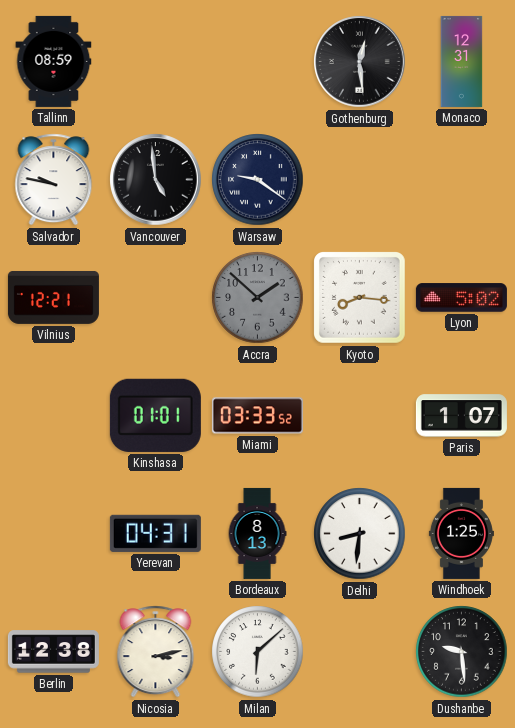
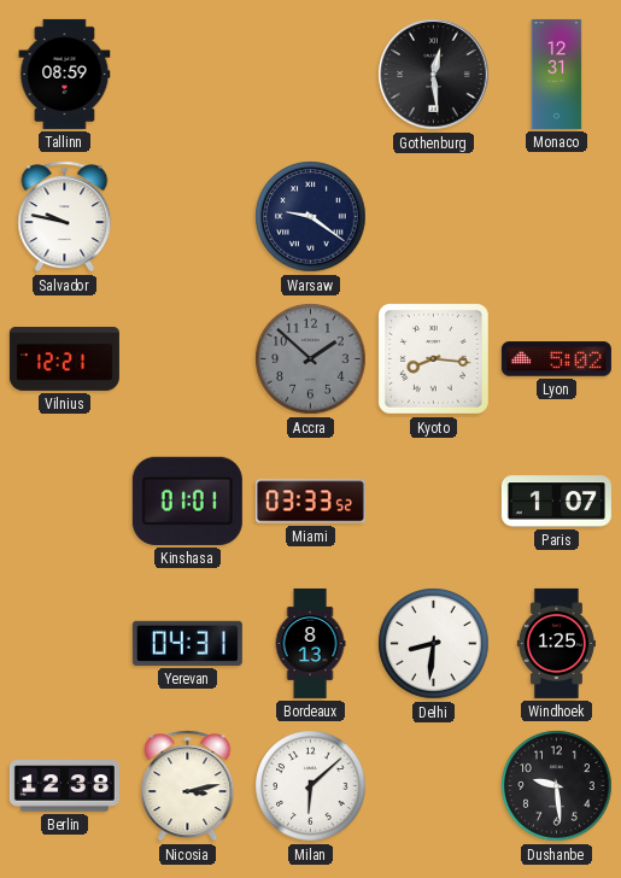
Vancouver: 4:59 -> none (156, 180)
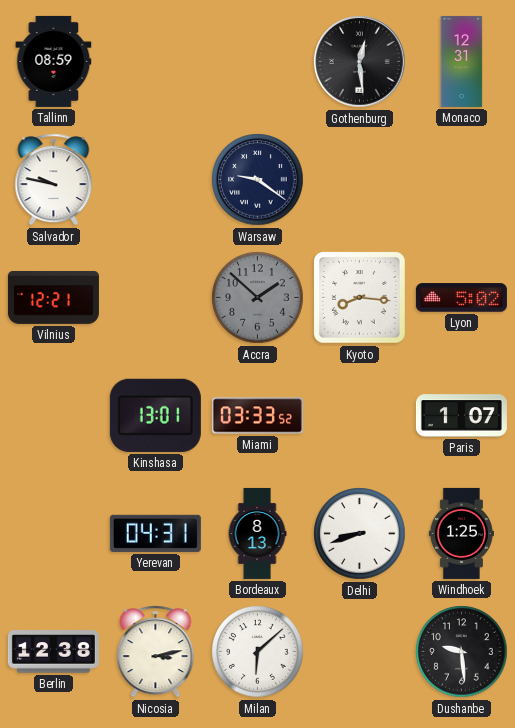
Kinshasa: 01:01 -> 13:01 (155, 415)
Delhi: 8:31 -> 8:42 (360, 534)
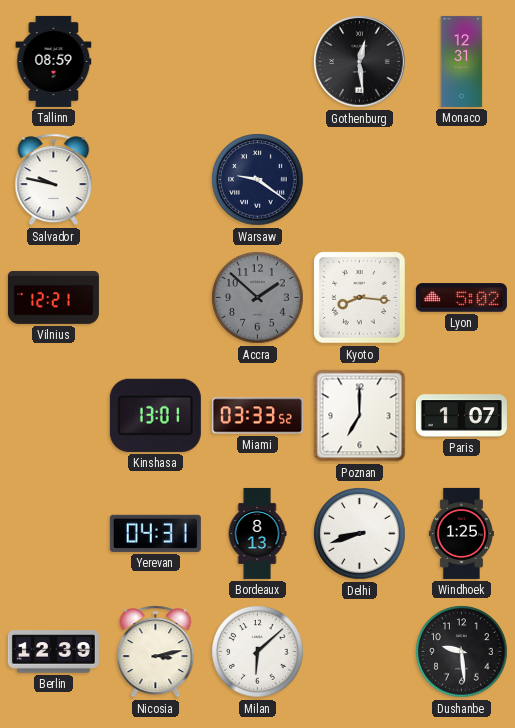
Poznan: none -> 7:00 (360, 416)
Berlin: 12:38 -> 12:39 (53, 652)
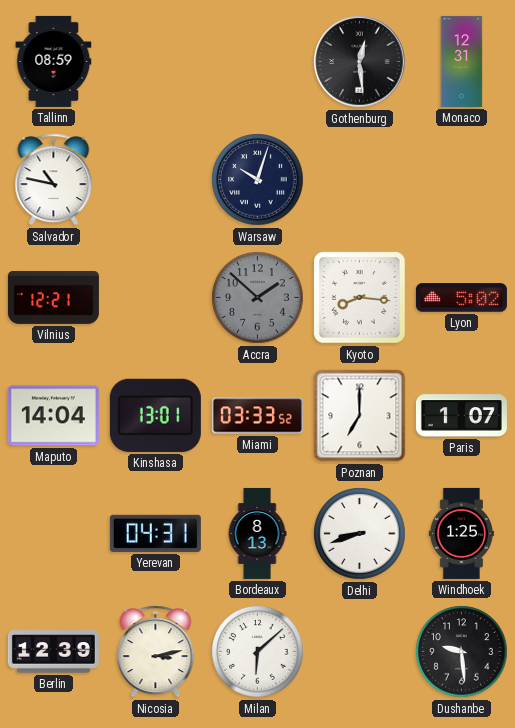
Salvador: 9:47 -> 10:47 (54, 180)
Warsaw: 9:21 -> 10:03 (258, 180)
Maputo: none -> 14:04 (53, 416)
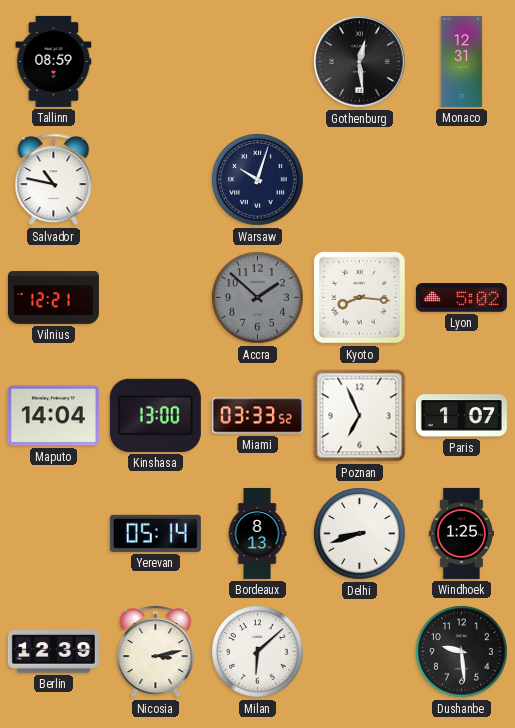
Kinshasa: 13:01 -> 13:00 (155, 415)
Poznan: 7:00 -> 6:56 (360, 416)
Yerevan: 04:31 -> 05:14 (155, 533)
